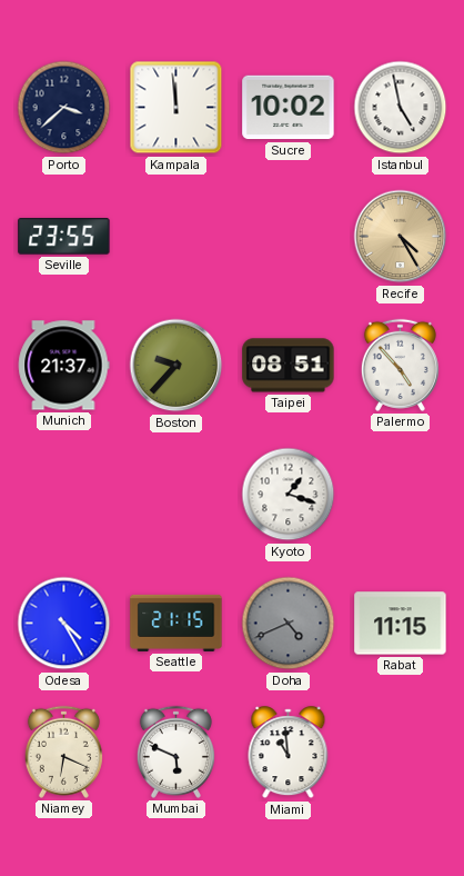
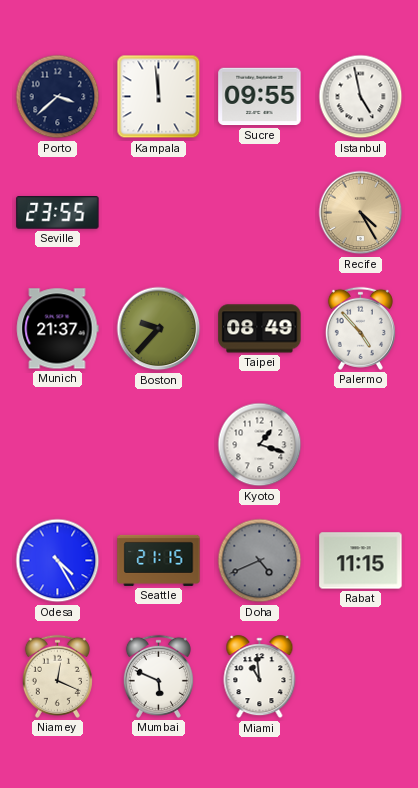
Sucre: 10:02 -> 09:55 (260, 97)
Taipei: 08:51 -> 08:49 (260, 329)
Niamey: 6:19 -> 12:19 (57, 676)
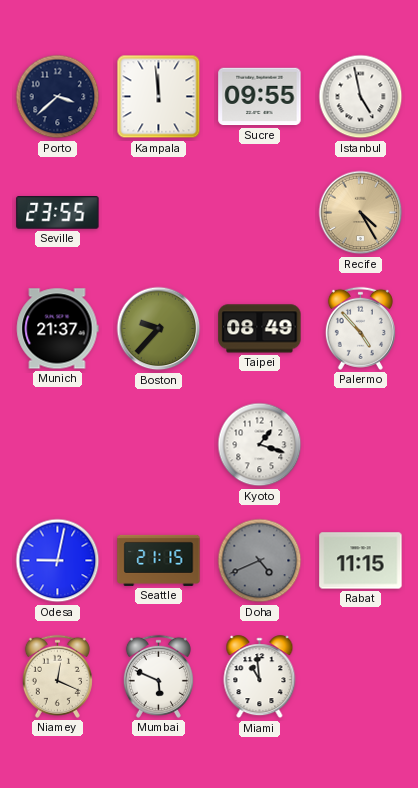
Odesa: 4:25 -> 9:02 (58, 561)
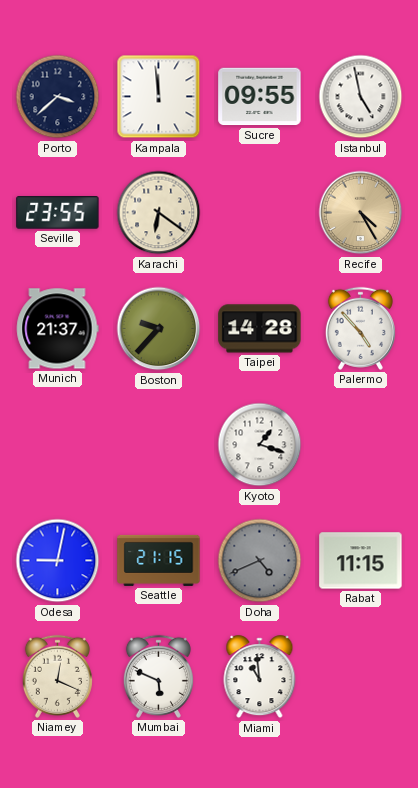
Karachi: none -> 6:21 (159, 213)
Taipei: 08:49 -> 14:28 (260, 329)
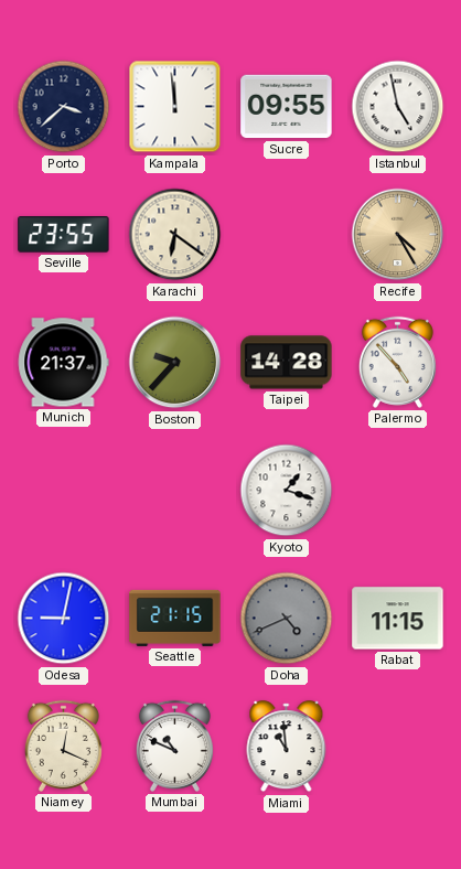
Mumbai: 5:49 -> 10:49 (174, 745)
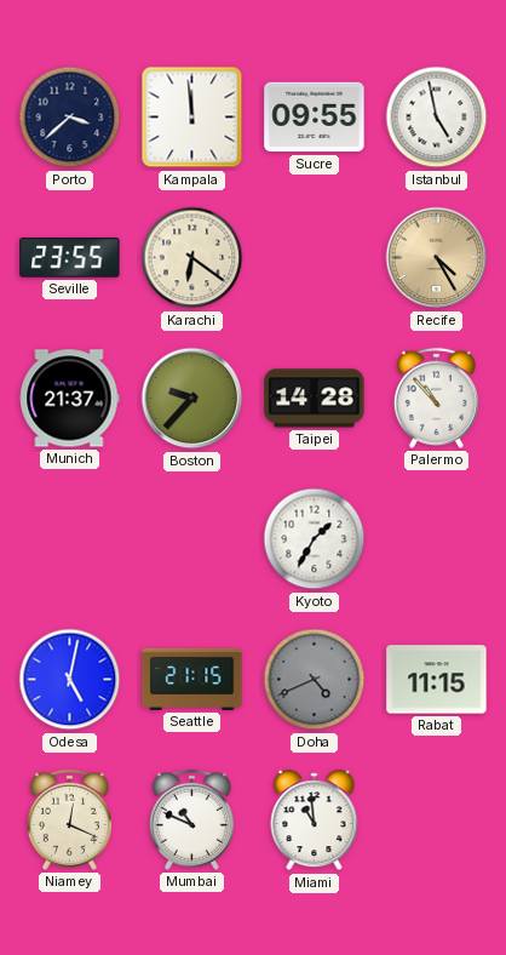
Palermo: 4:53 -> 10:53 (436, 398)
Kyoto: 1:18 -> 1:35 (315, 539)
Odesa: 9:02 -> 5:02 (70, 680)
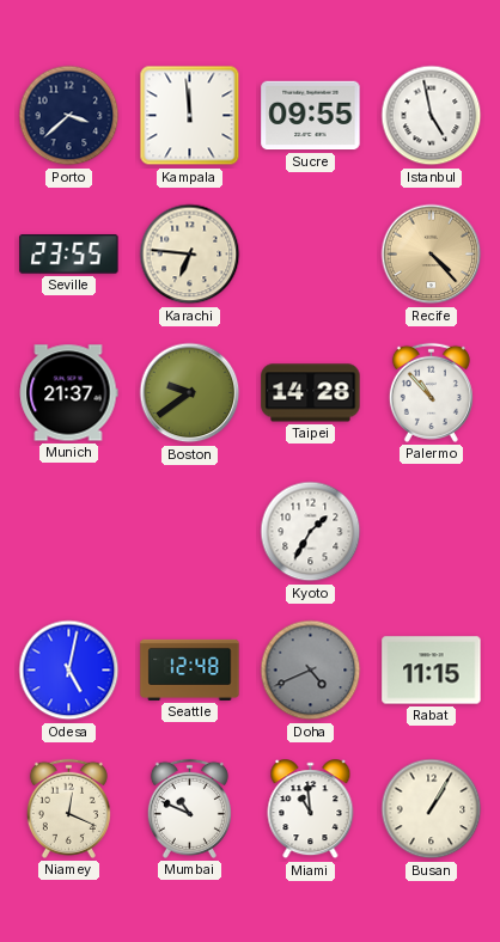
Karachi: 6:21 -> 6:46 (190, 255)
Recife: 4:25 -> 4:23 (432, 255)
Boston: 9:37 -> 9:39 (190, 393)
Seattle: 21:15 -> 12:48 (190, 669)
Busan: none -> 1:05 (432, 809)
